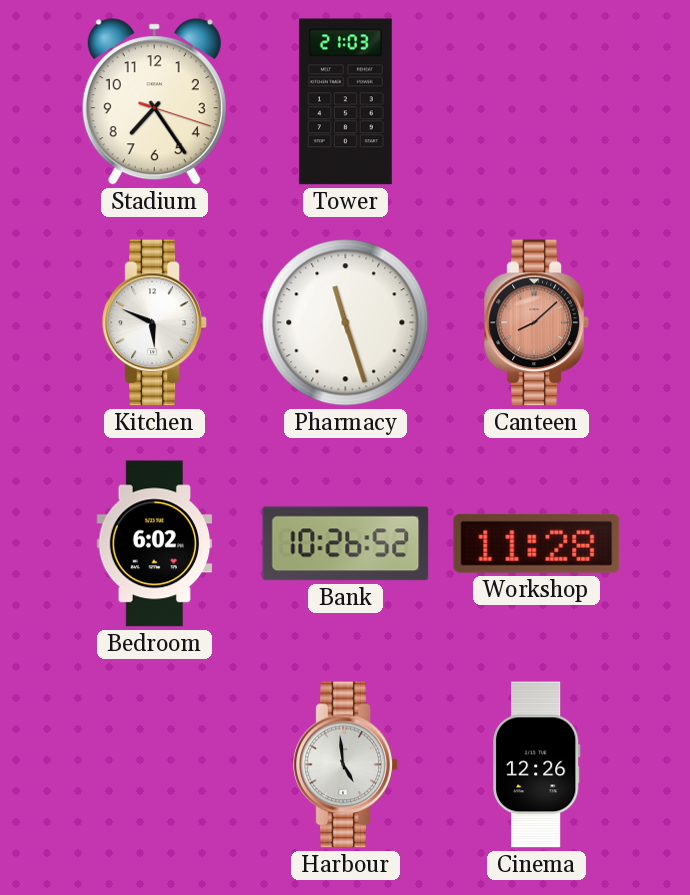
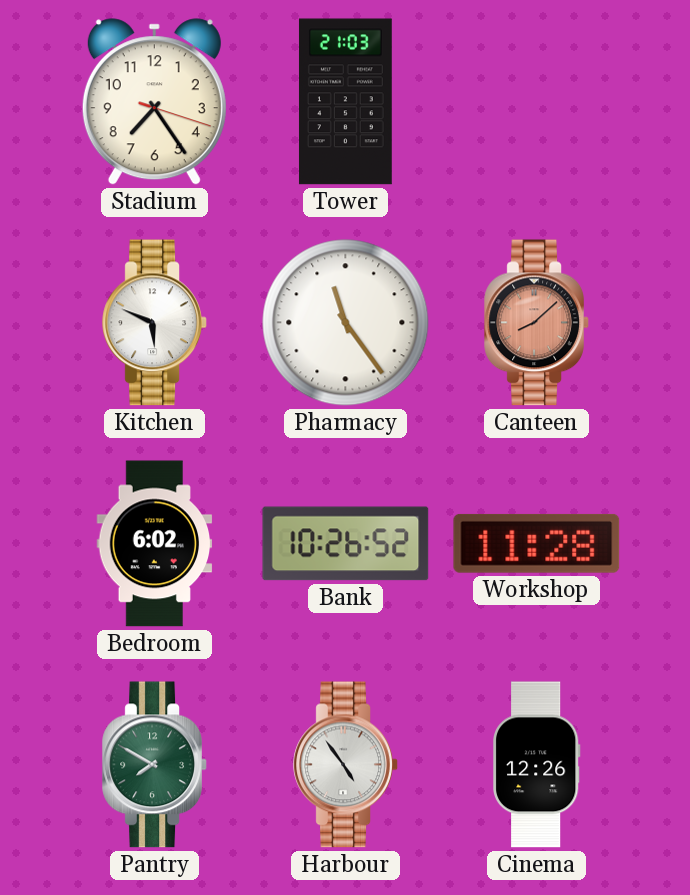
Pharmacy: 11:27 -> 11:24 (346, 323)
Pantry: none -> 7:50 (155, 765)
Harbour: 4:59 -> 4:54 (346, 765)
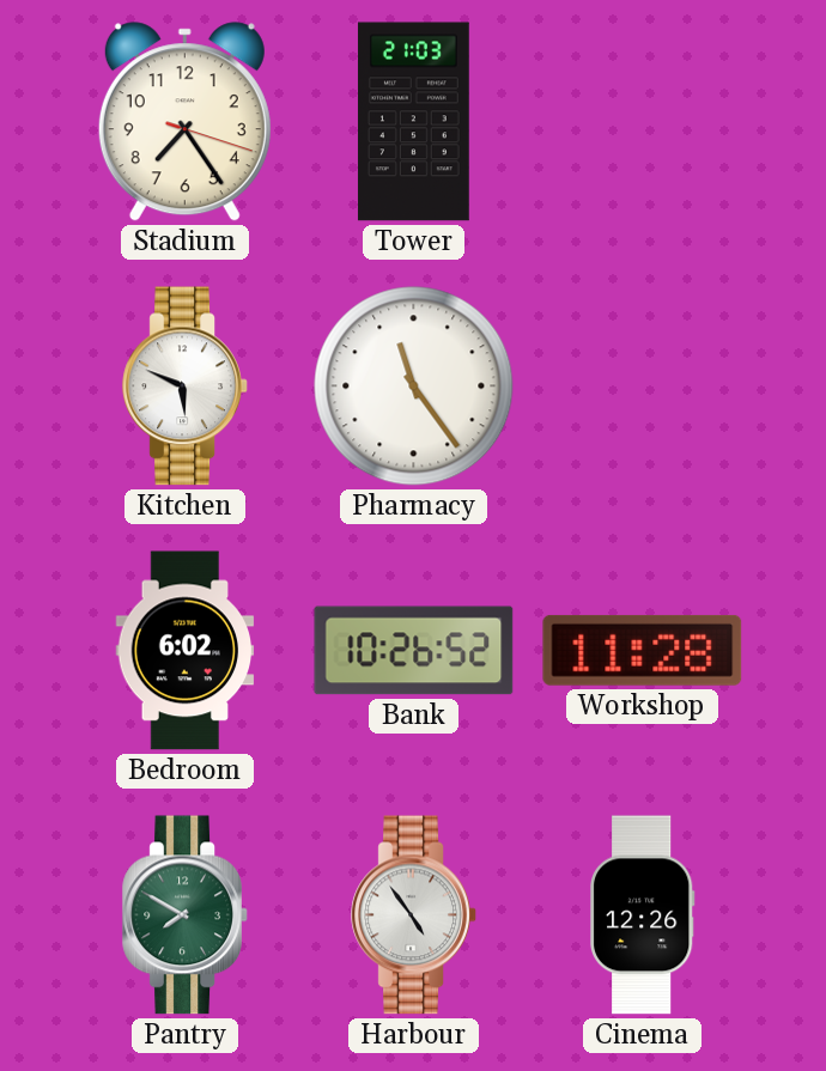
Canteen: 8:08 -> none (537, 323)
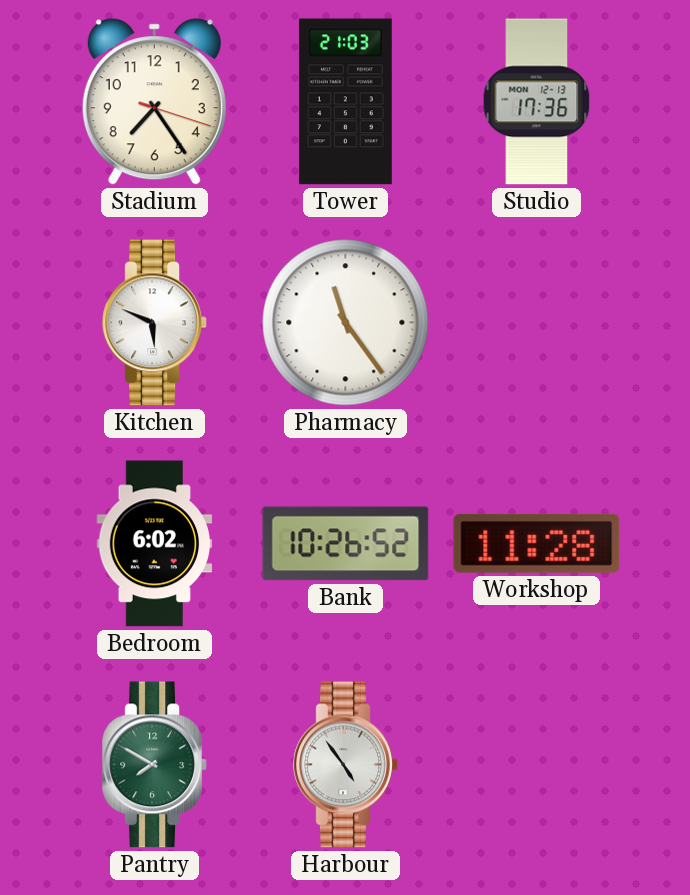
Studio: none -> 17:36 (537, 102)
Cinema: 12:26 -> none (642, 915)
